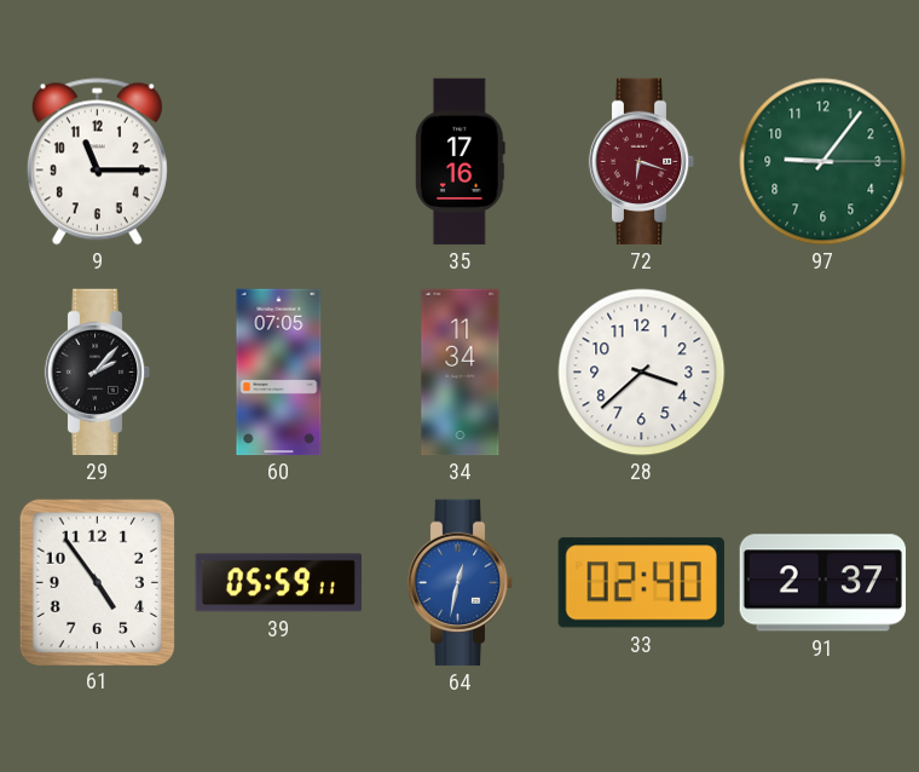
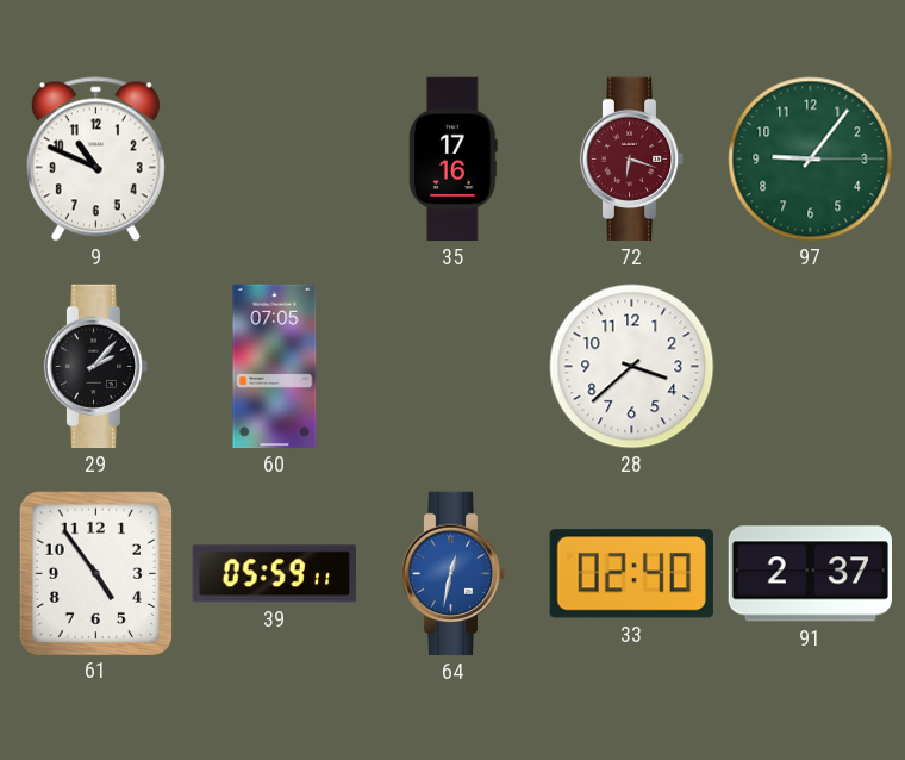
9: 11:15 -> 10:49 (95, 160)
34: 11:34 -> none (461, 373)
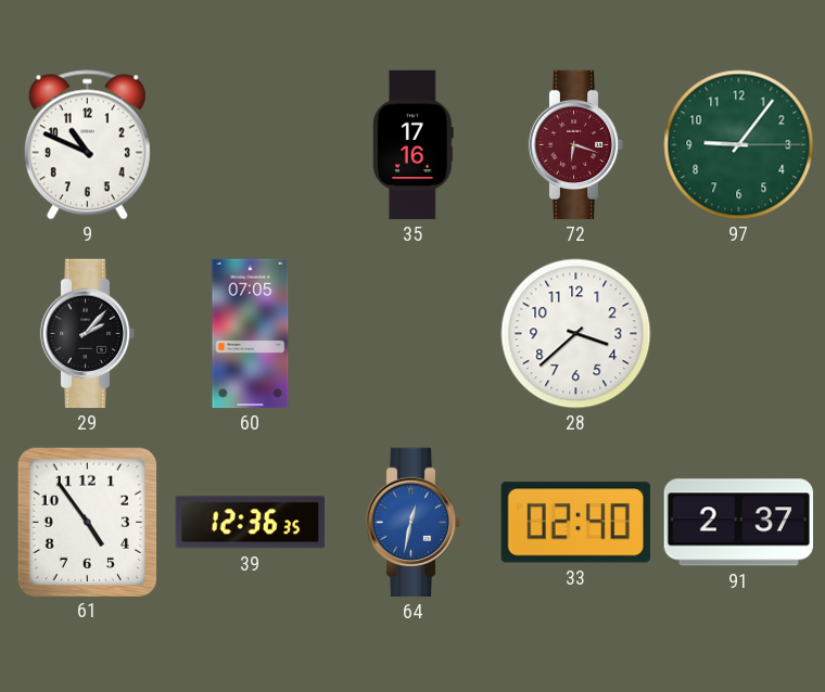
39: 05:59 -> 12:36 (250, 523)
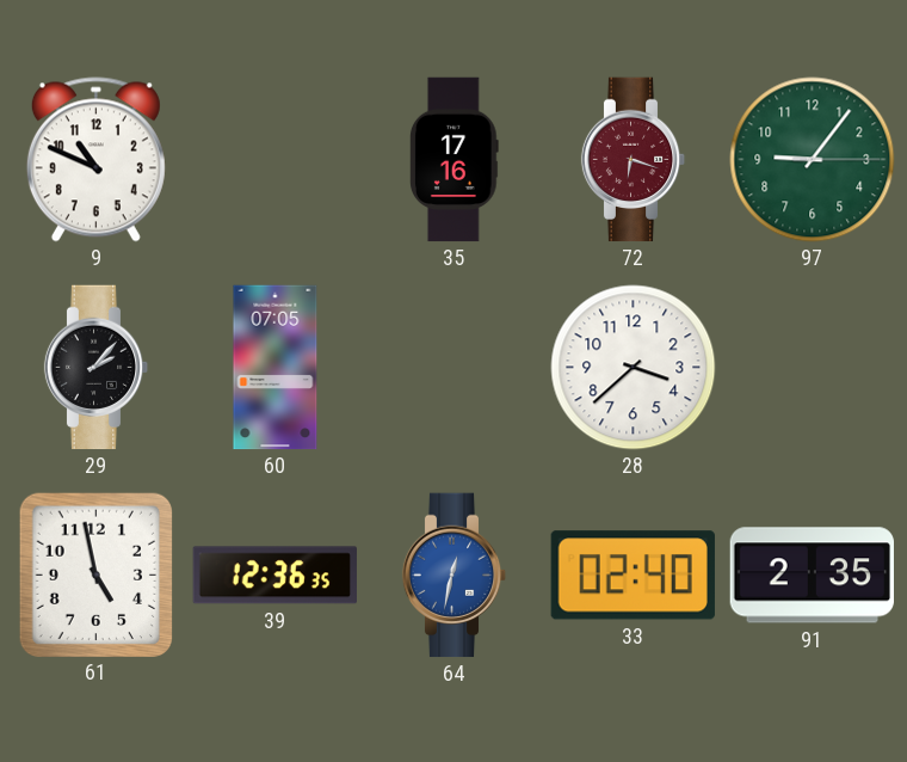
61: 4:54 -> 4:58 (95, 574)
91: 2:37 -> 2:35 (812, 576)
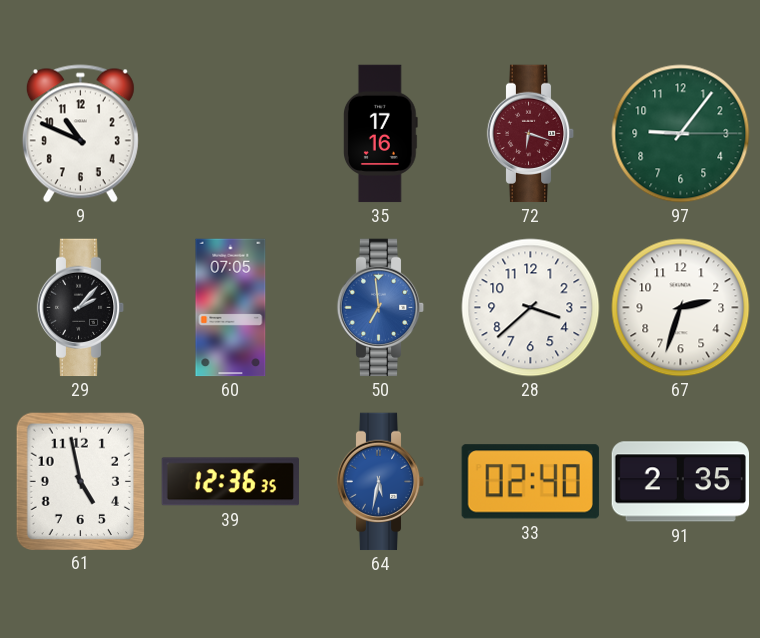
50: none -> 6:59 (381, 308)
67: none -> 2:33 (681, 308)
64: 12:32 -> 5:32 (381, 482)
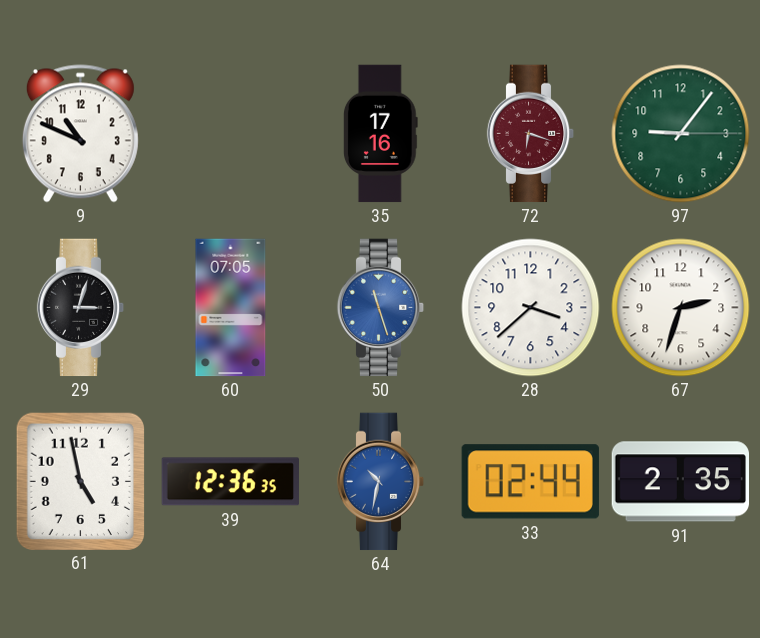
29: 2:07 -> 3:03 (81, 308)
50: 6:59 -> 11:27 (381, 308)
64: 5:32 -> 10:32 (381, 482)
33: 02:40 -> 02:44 (530, 482)
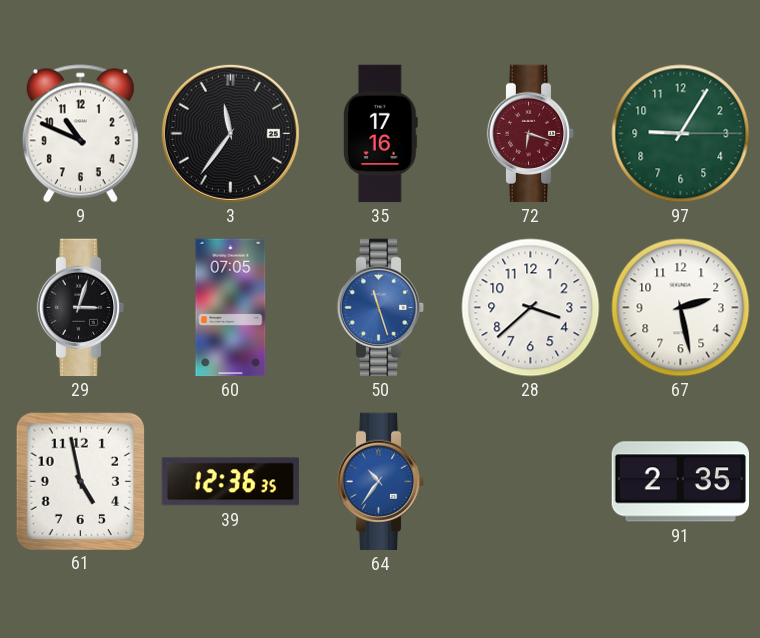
3: none -> 11:36 (230, 133)
97: 9:06 -> 9:05 (681, 134)
67: 2:33 -> 2:28 (681, 308)
64: 10:32 -> 10:36 (381, 482)
33: 02:44 -> none (530, 482)
